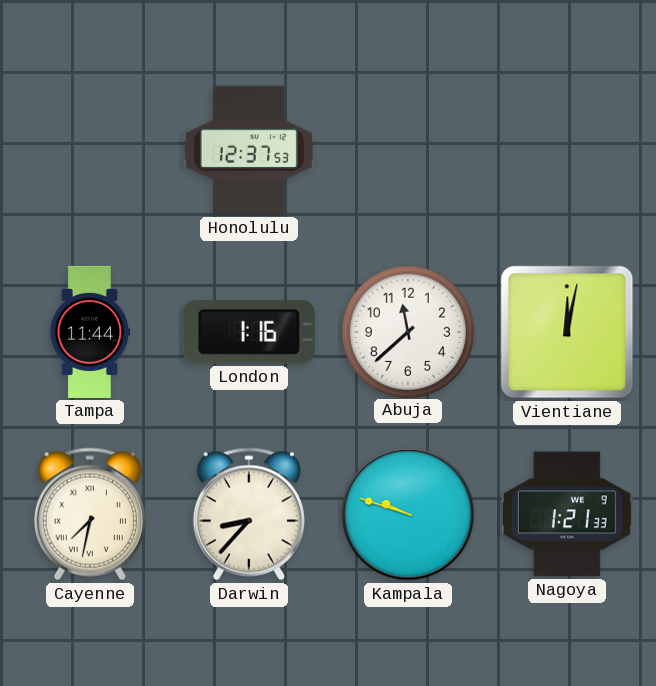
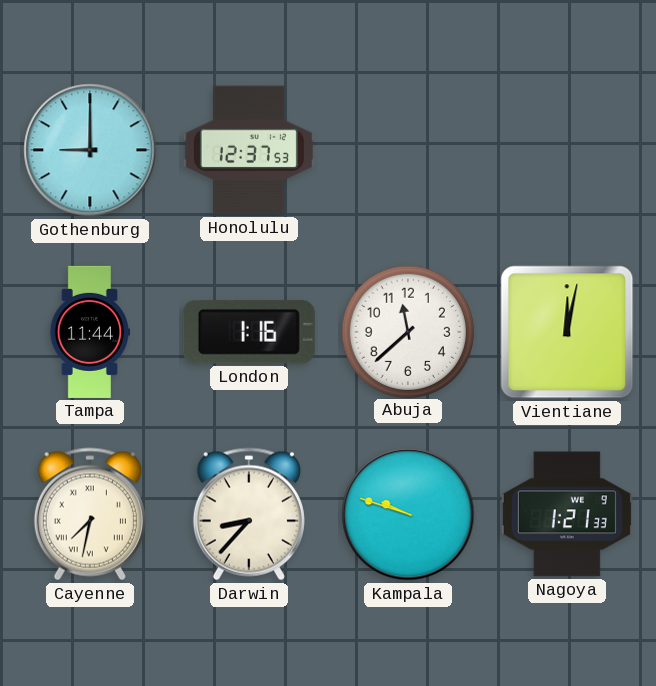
Gothenburg: none -> 9:00 (90, 150)
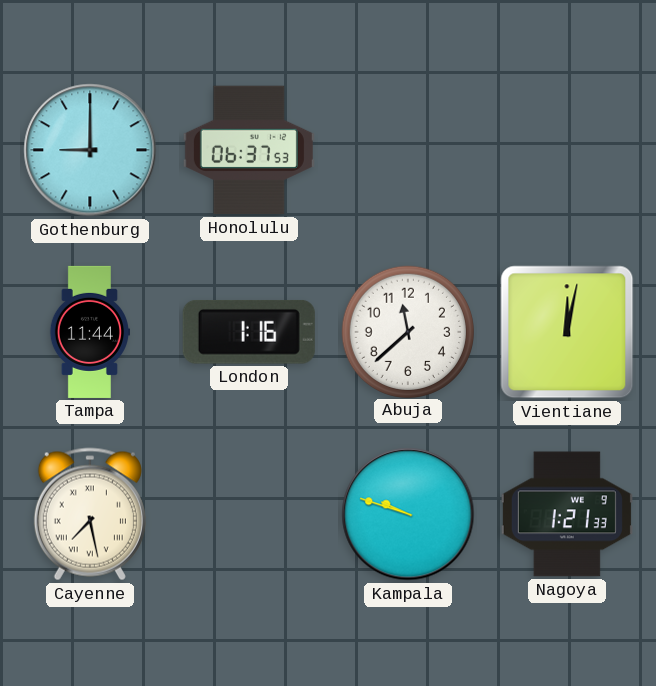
Honolulu: 12:37 -> 06:37 (249, 150)
Cayenne: 7:32 -> 7:28 (90, 514)
Darwin: 8:37 -> none (249, 514)
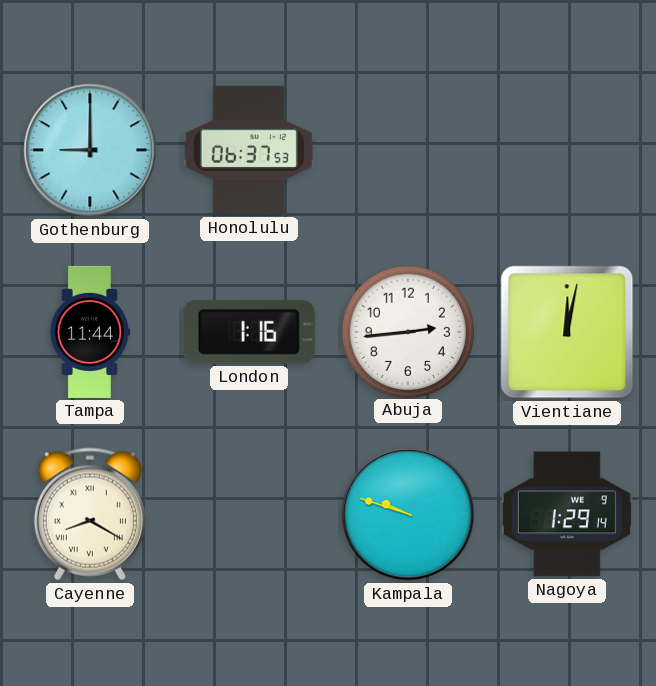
Abuja: 11:38 -> 2:44 (407, 331)
Cayenne: 7:28 -> 8:20 (90, 514)
Nagoya: 1:21 -> 1:29 (567, 514)
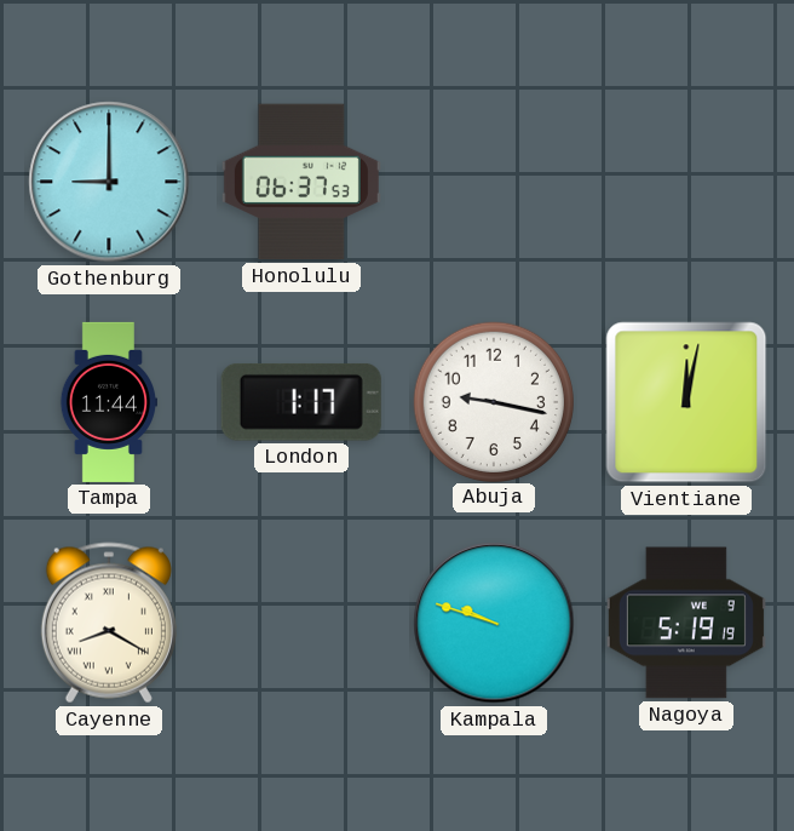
London: 1:16 -> 1:17 (301, 402)
Abuja: 2:44 -> 9:17 (493, 401)
Nagoya: 1:29 -> 5:19 (686, 623)
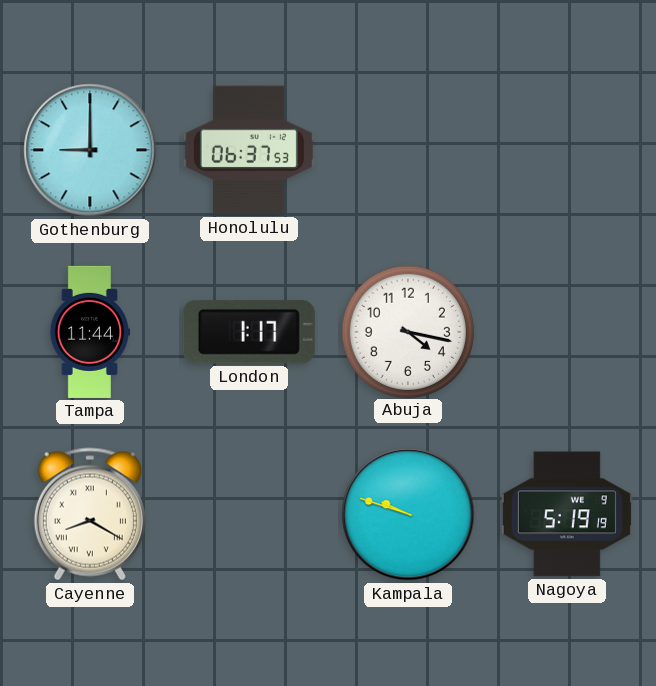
Abuja: 9:17 -> 4:17 (407, 331)
Vientiane: 12:02 -> none (686, 402)
